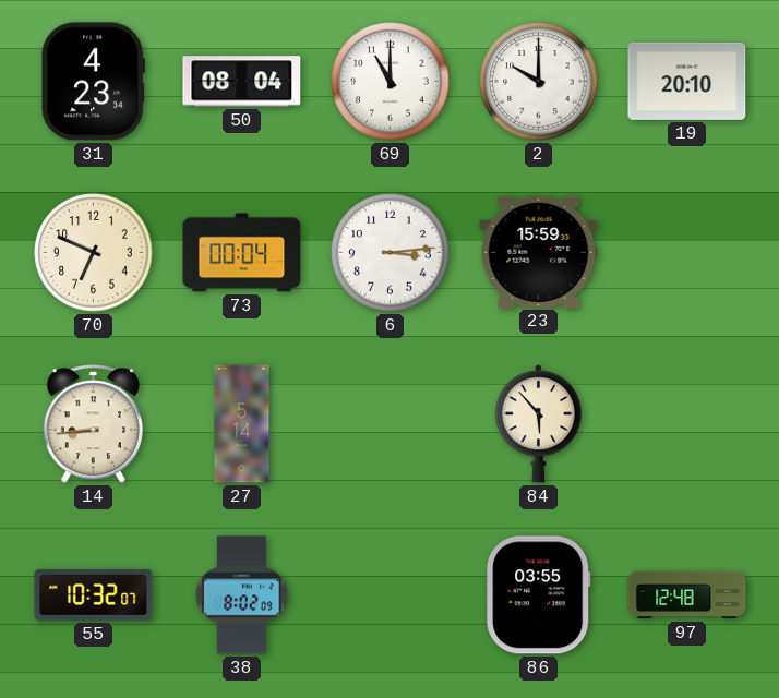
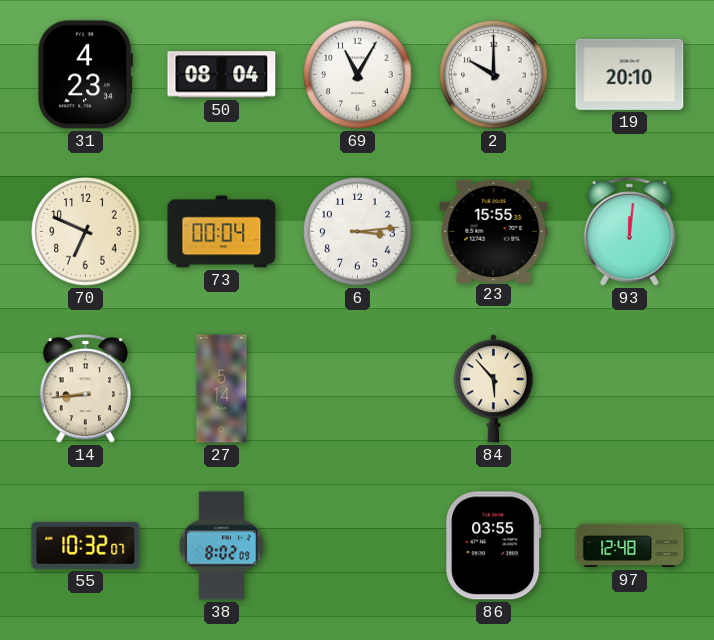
69: 11:00 -> 11:05 (358, 75)
23: 15:59 -> 15:55 (494, 231)
93: none -> 12:01 (629, 232)
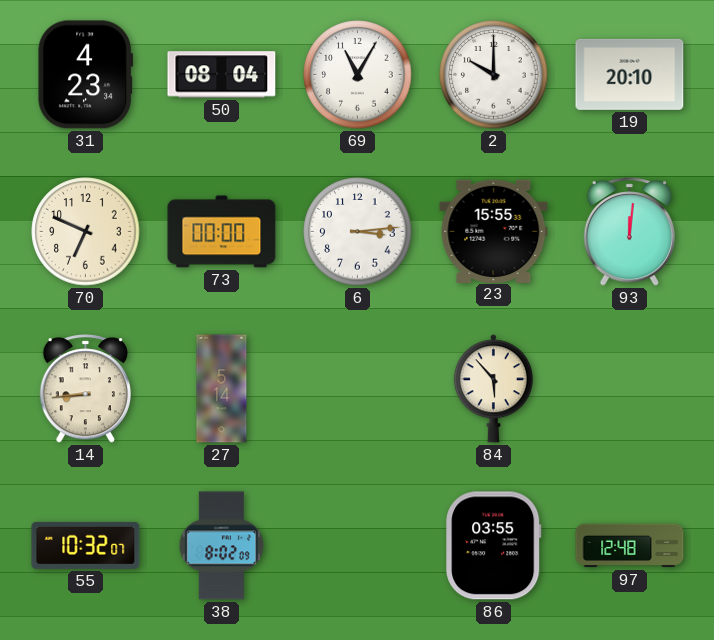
73: 00:04 -> 00:00 (222, 232)
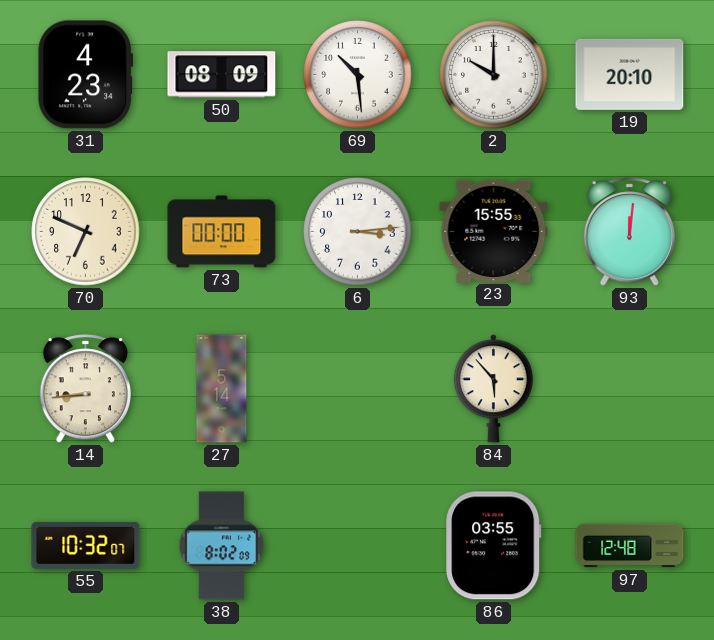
50: 08:04 -> 08:09 (222, 75)
69: 11:05 -> 10:29 (358, 75)
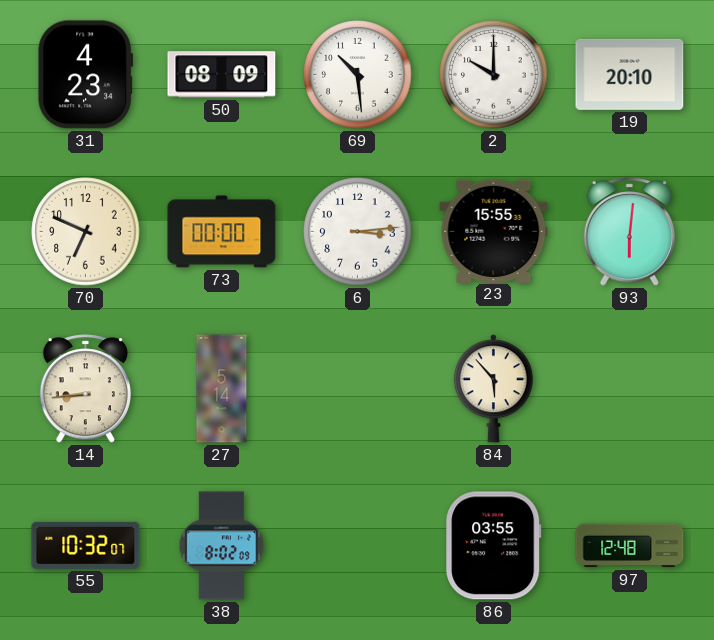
93: 12:01 -> 6:01 (629, 232)
